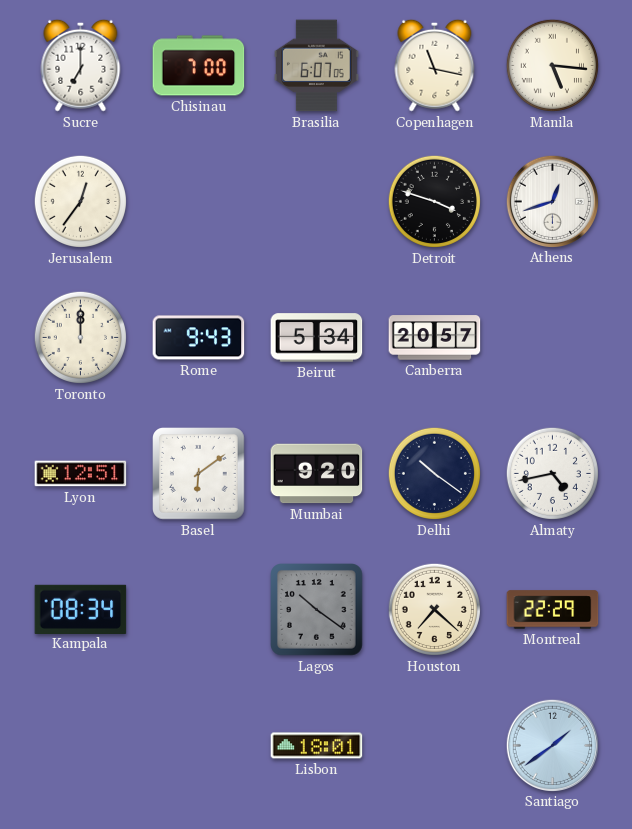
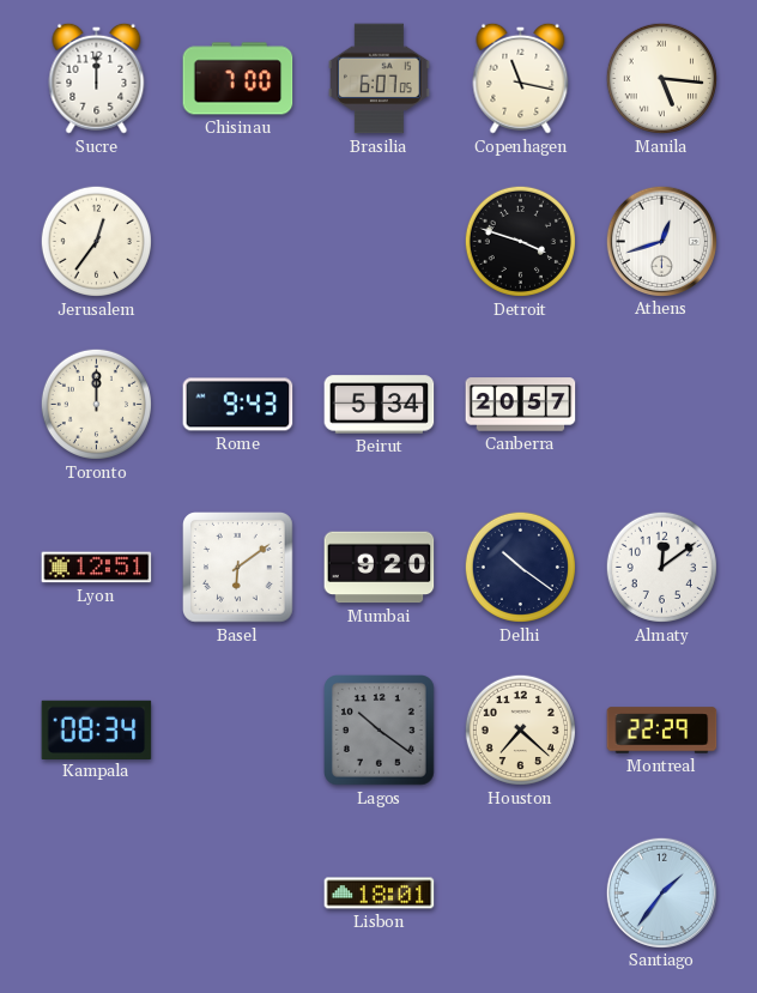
Sucre: 7:00 -> 12:00 (97, 78)
Almaty: 4:43 -> 12:09 (661, 567)
Santiago: 1:39 -> 1:36 (661, 892)
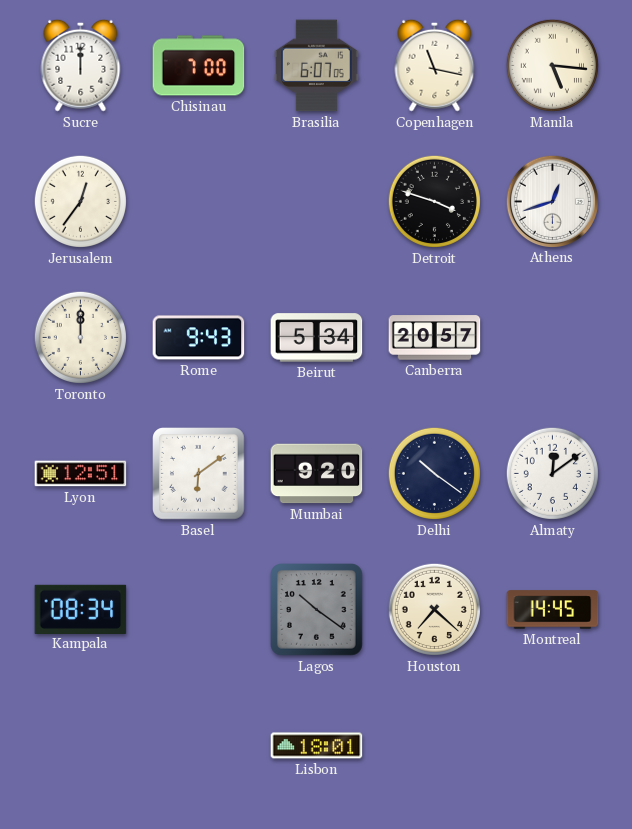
Montreal: 22:29 -> 14:45 (553, 610)
Santiago: 1:36 -> none (661, 892)
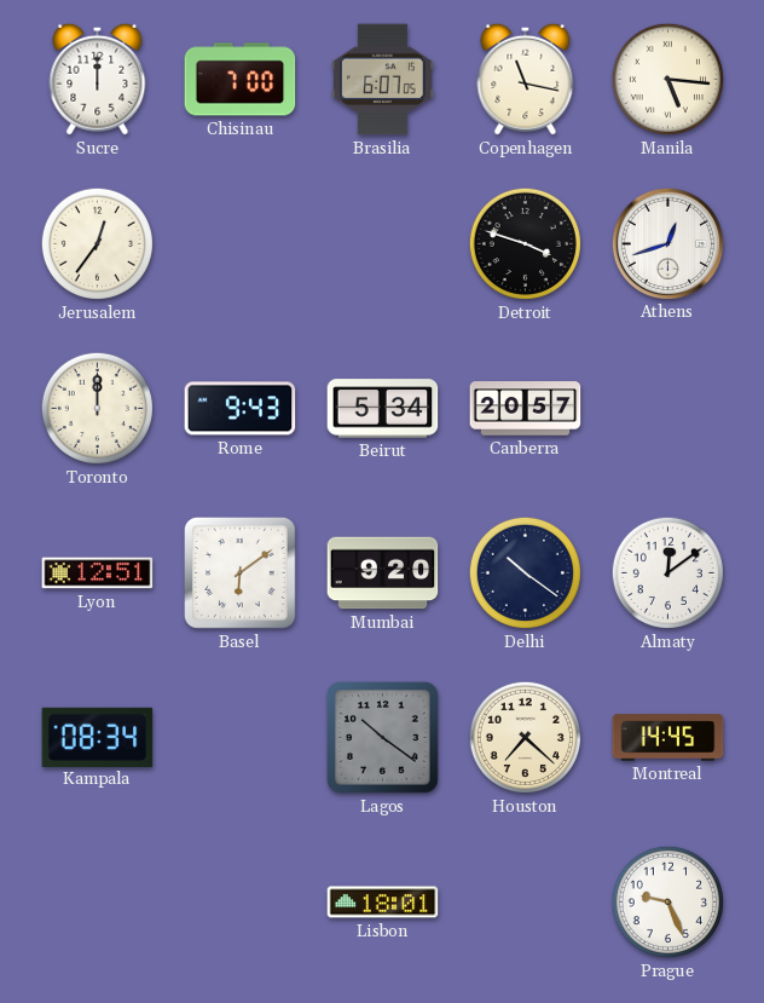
Prague: none -> 9:26 (667, 901)
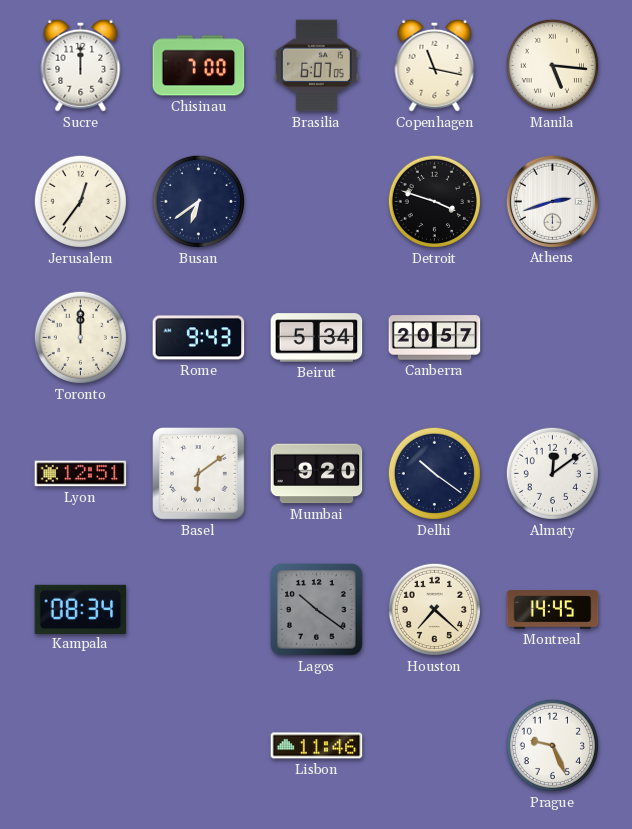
Busan: none -> 6:39 (198, 201)
Athens: 12:42 -> 2:42 (552, 201)
Lisbon: 18:01 -> 11:46 (317, 746)
